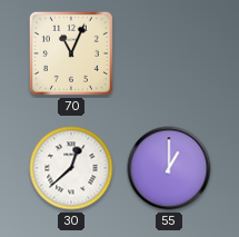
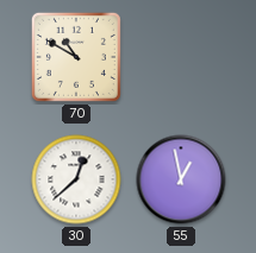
70: 11:04 -> 10:50 (76, 57)
55: 1:00 -> 12:58 (181, 179)
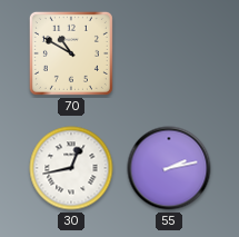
30: 12:38 -> 12:43 (71, 168)
55: 12:58 -> 2:13 (169, 168)
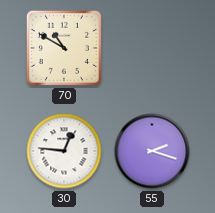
30: 12:43 -> 12:46 (64, 151)
55: 2:13 -> 2:18 (152, 151)
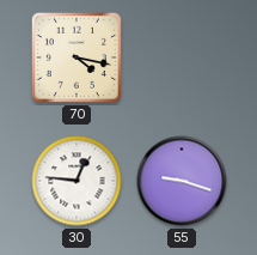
70: 10:50 -> 4:17 (77, 57)
55: 2:18 -> 9:18 (182, 181)
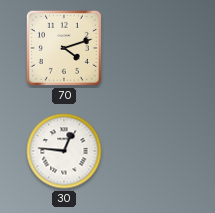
70: 4:17 -> 4:12 (64, 48)
55: 9:18 -> none (182, 181)
